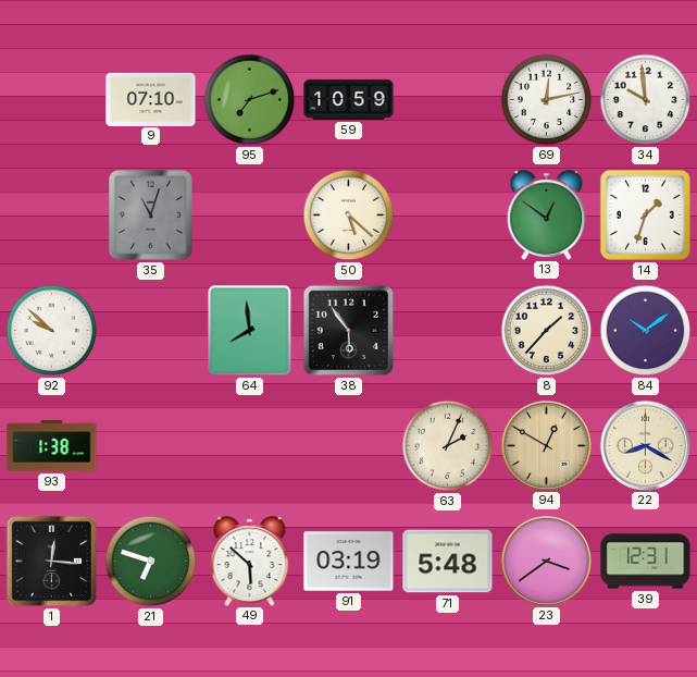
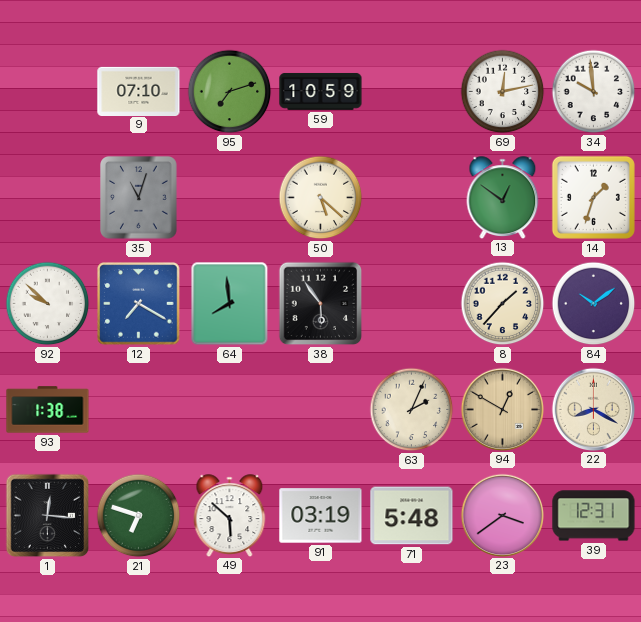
12: none -> 7:20 (139, 304)
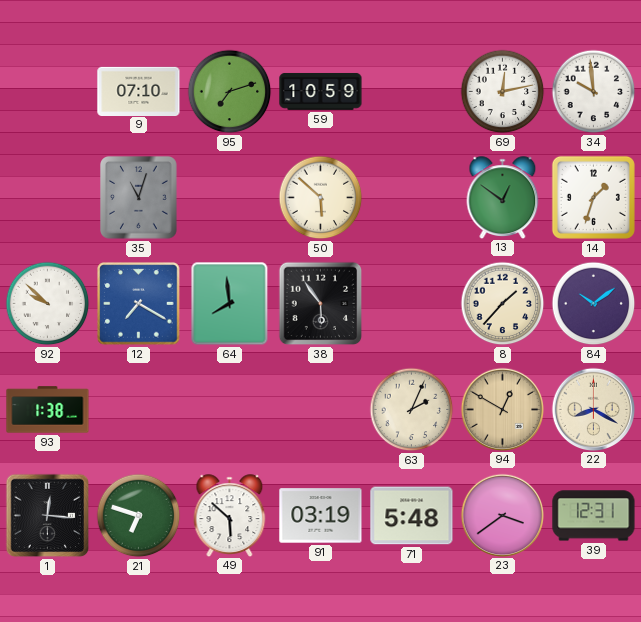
50: 5:22 -> 5:52 (321, 198)
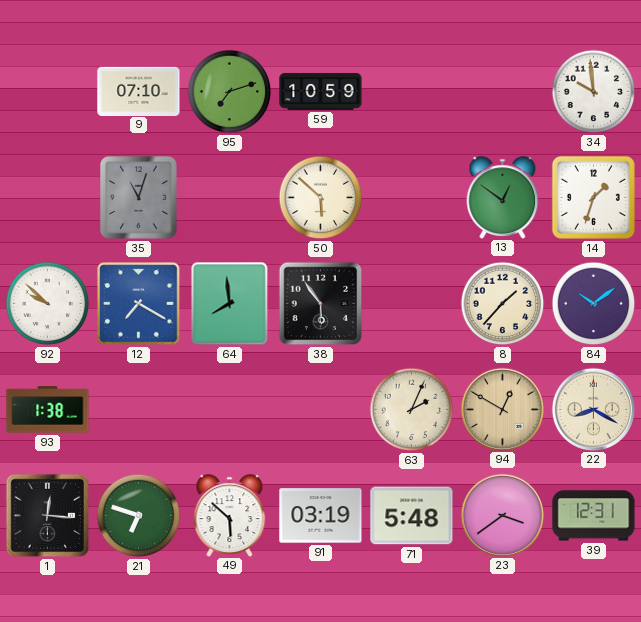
69: 12:13 -> none (503, 92)
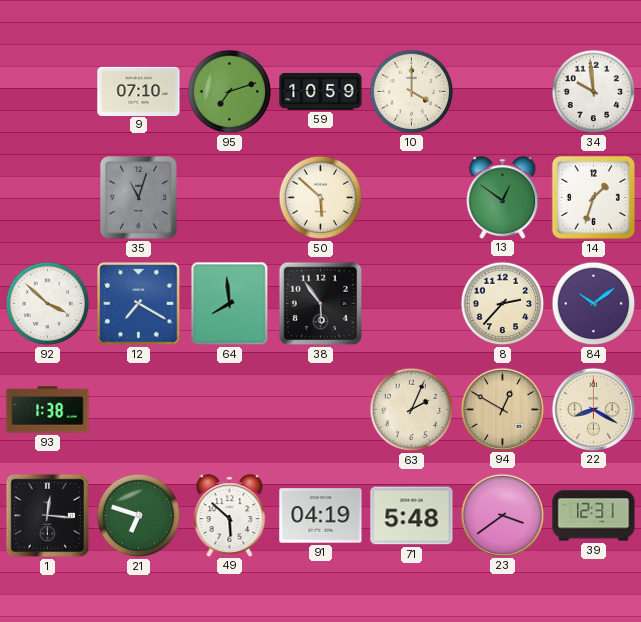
10: none -> 4:00 (412, 92)
92: 9:52 -> 3:52 (48, 304)
8: 1:37 -> 2:37 (503, 304)
91: 03:19 -> 04:19 (321, 516)
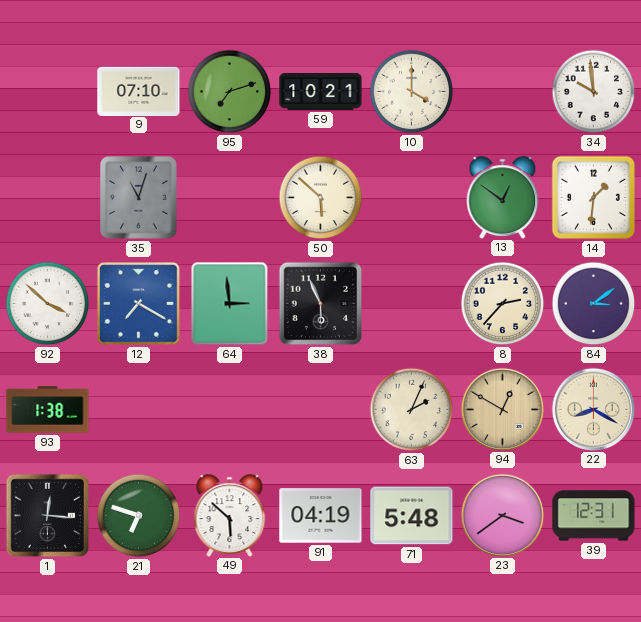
59: 10:59 -> 10:21 (321, 91)
14: 1:33 -> 1:31 (593, 197)
64: 7:59 -> 2:59 (230, 304)
38: 5:54 -> 5:56 (321, 304)
84: 10:09 -> 3:09 (594, 304)
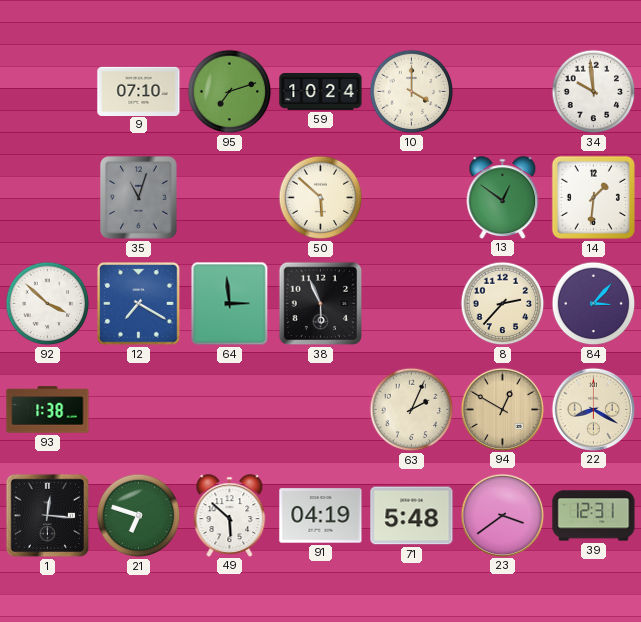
59: 10:21 -> 10:24 (321, 91)
84: 3:09 -> 3:07 (594, 304)
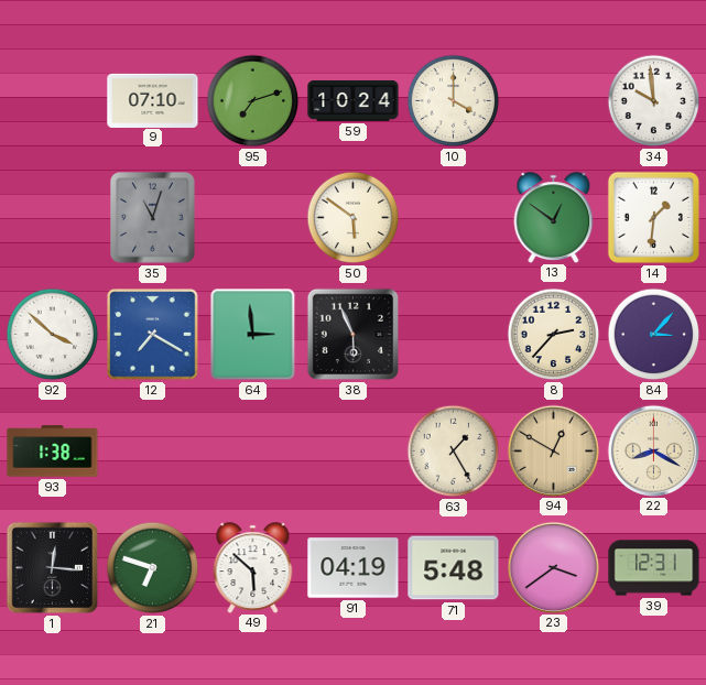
50: 5:52 -> 5:51 (354, 218)
63: 2:04 -> 1:25 (454, 452)
